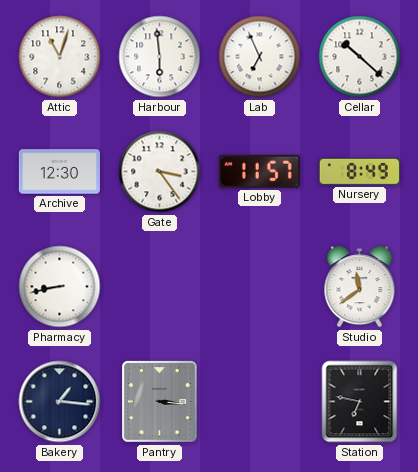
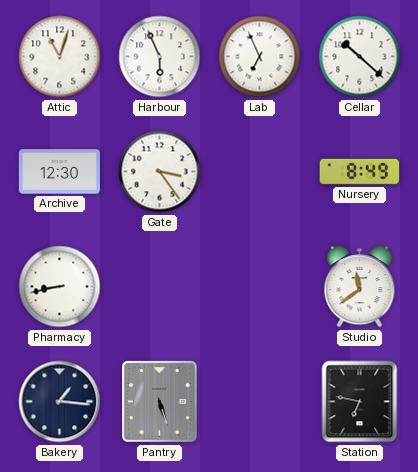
Harbour: 5:59 -> 5:56 (160, 57)
Lobby: 11:57 -> none (259, 171)
Pantry: 3:16 -> 5:27 (160, 402)
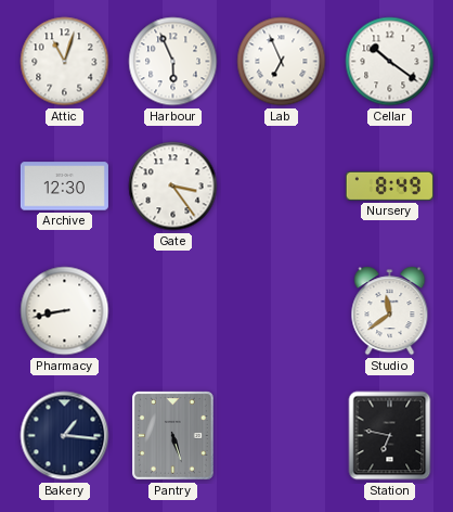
Cellar: 10:22 -> 10:21 (390, 62)
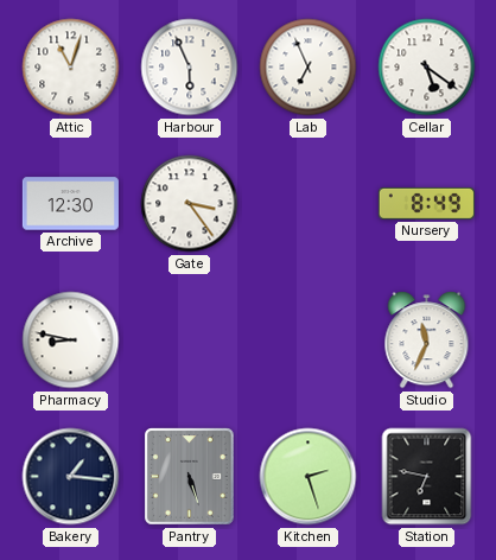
Cellar: 10:21 -> 5:21 (427, 68)
Pharmacy: 8:43 -> 8:47 (71, 341)
Studio: 11:39 -> 11:34 (427, 341)
Kitchen: none -> 2:27 (309, 477)
